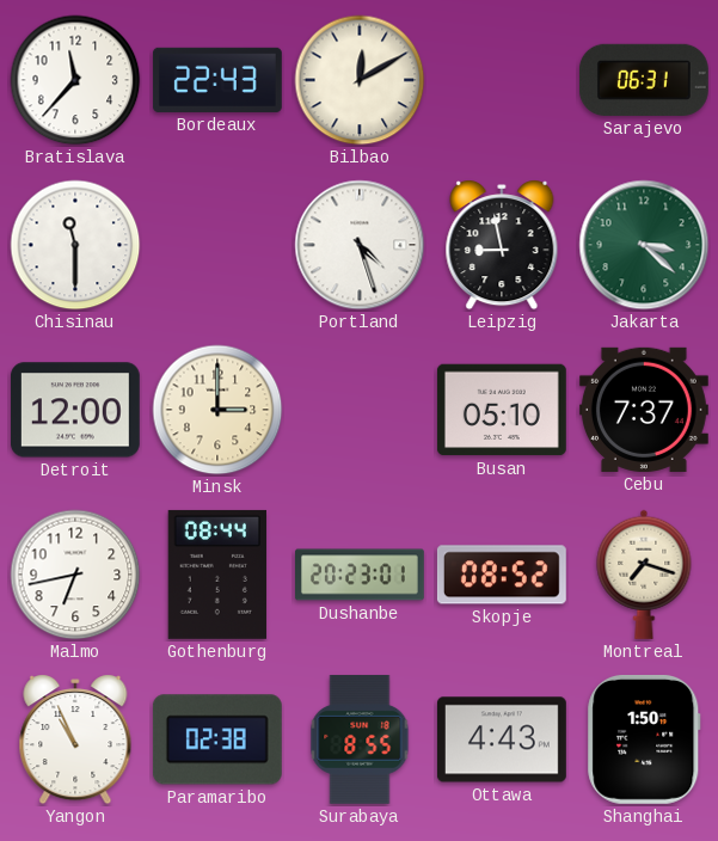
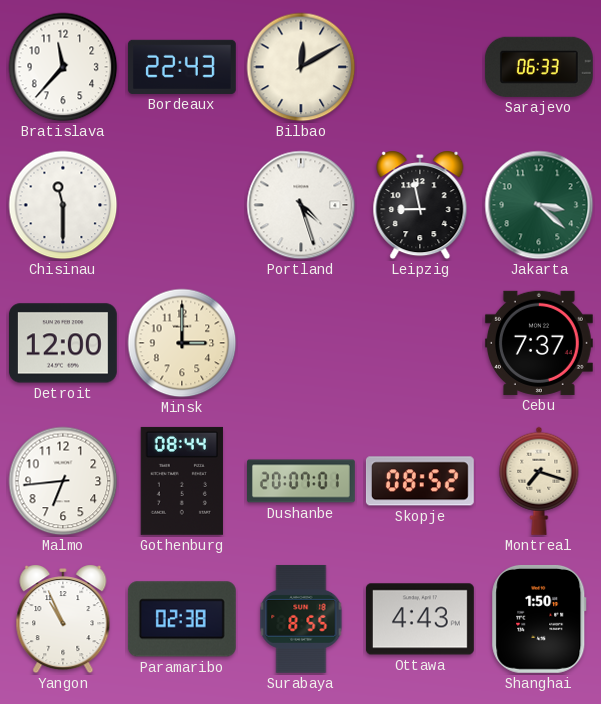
Sarajevo: 06:31 -> 06:33 (539, 67)
Busan: 05:10 -> none (502, 410)
Malmo: 6:43 -> 6:44 (63, 481)
Dushanbe: 20:23 -> 20:07 (302, 481)
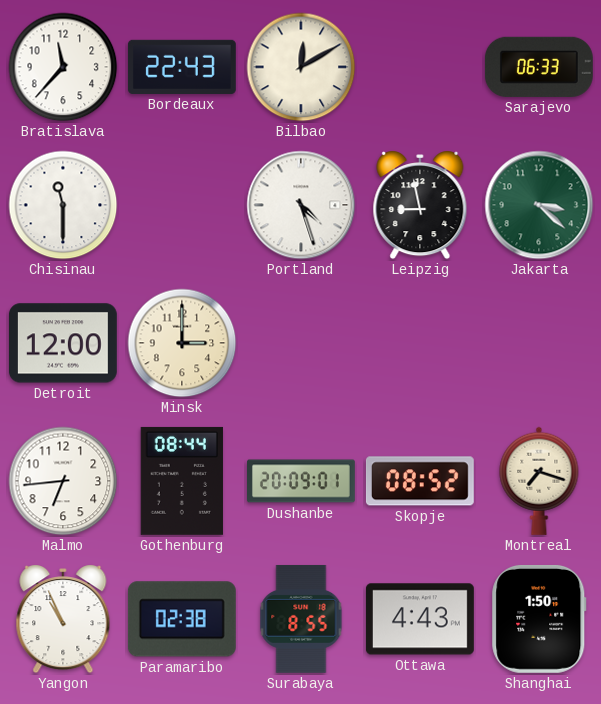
Cebu: 7:37 -> none (539, 343)
Dushanbe: 20:07 -> 20:09 (302, 481)
